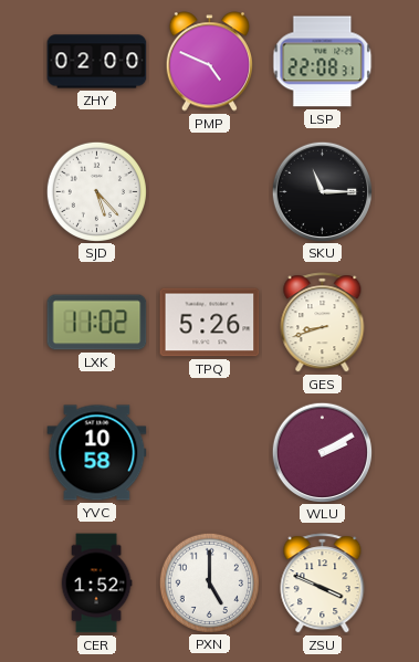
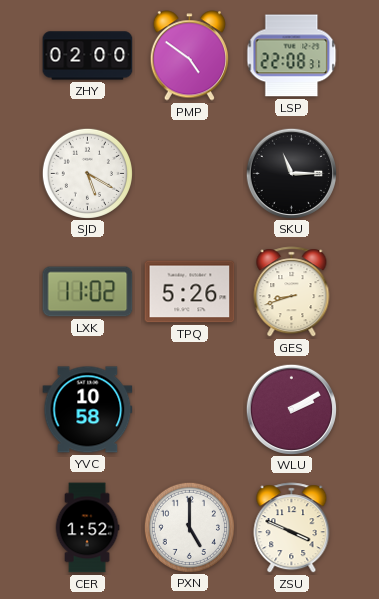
PMP: 4:49 -> 4:51 (189, 56)
SJD: 5:23 -> 5:20 (87, 173)
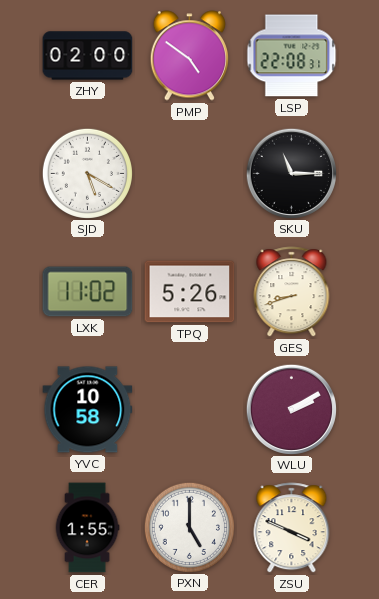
CER: 1:52 -> 1:55 (87, 528)
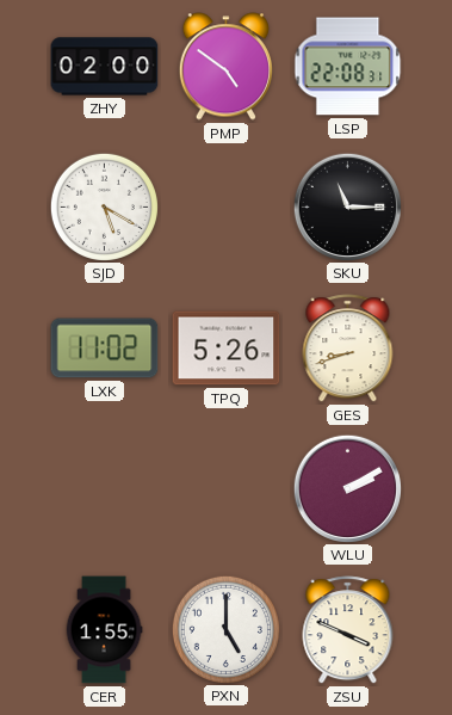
YVC: 10:58 -> none (88, 410)
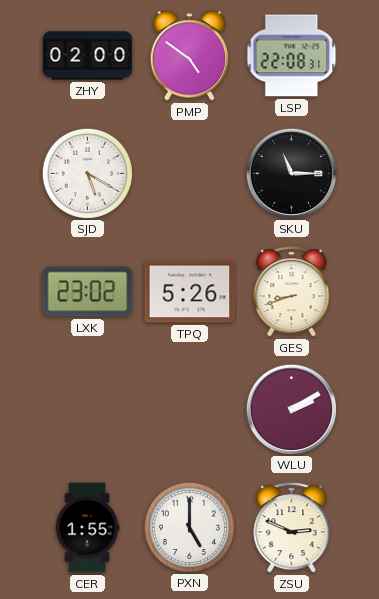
LXK: 11:02 -> 23:02 (88, 292)
ZSU: 3:49 -> 2:49 (292, 528)
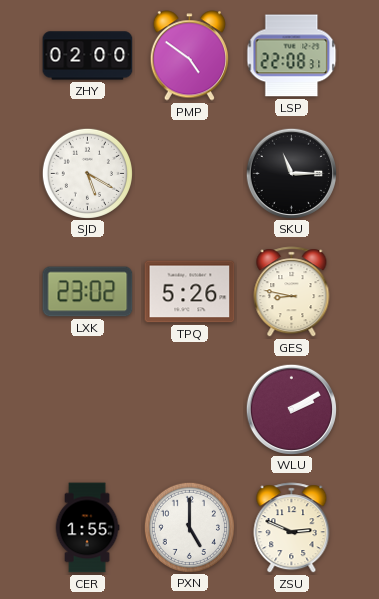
GES: 8:42 -> 8:47 (292, 292)
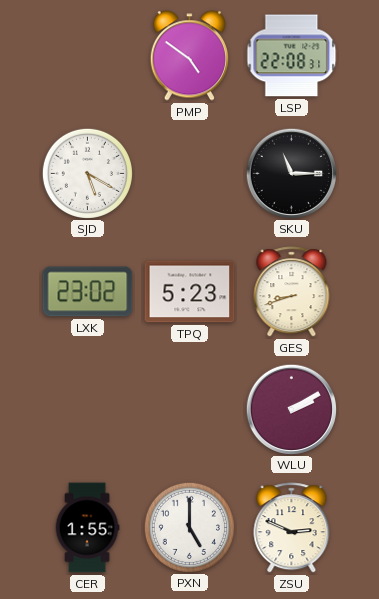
ZHY: 02:00 -> none (88, 56)
TPQ: 5:26 -> 5:23 (190, 292)
GES: 8:47 -> 8:42 (292, 292)
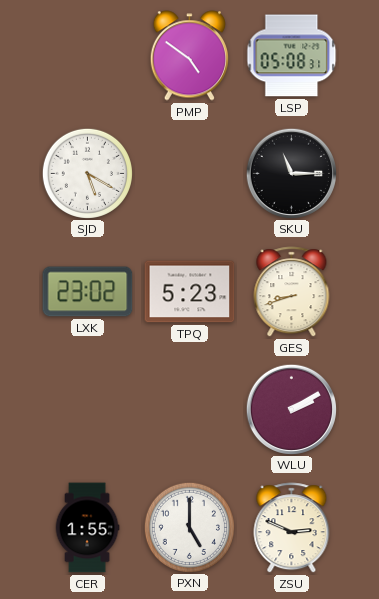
LSP: 22:08 -> 05:08 (292, 56)
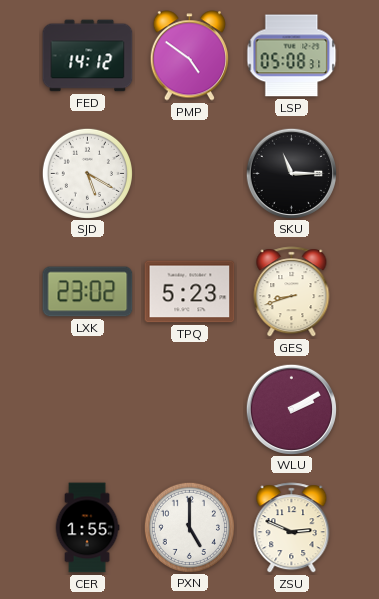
FED: none -> 14:12 (88, 56)
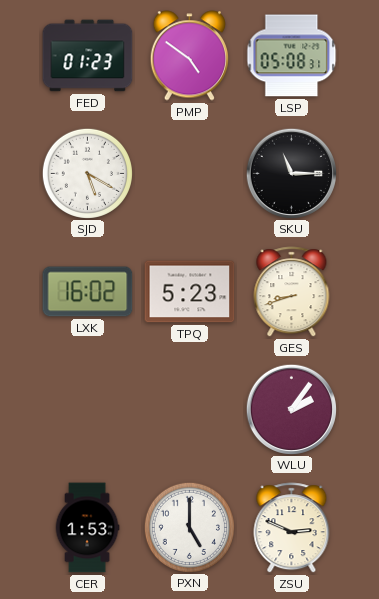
FED: 14:12 -> 01:23 (88, 56)
LXK: 23:02 -> 16:02 (88, 292)
WLU: 2:10 -> 2:06 (291, 409)
CER: 1:55 -> 1:53 (87, 528)
